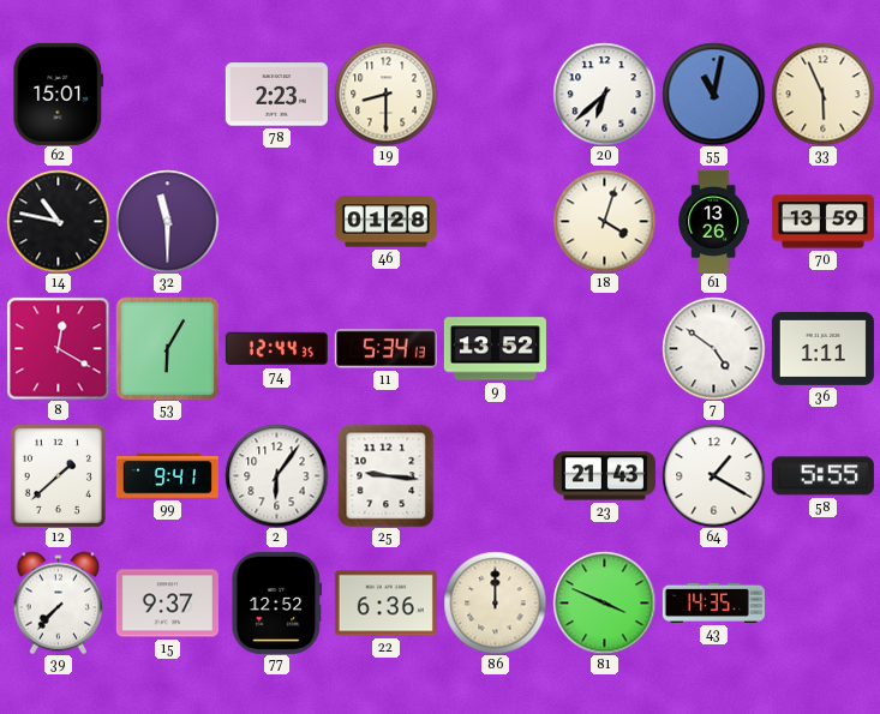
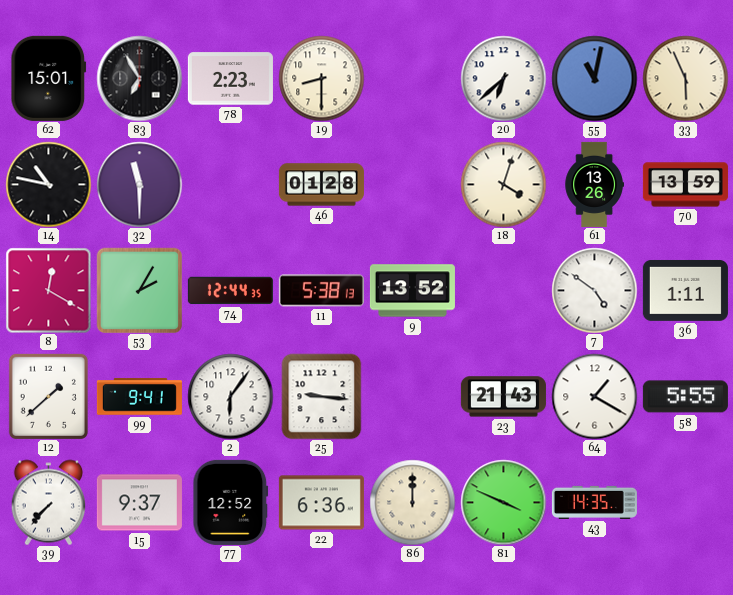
83: none -> 6:55 (139, 78)
53: 6:05 -> 2:05 (139, 290)
11: 5:34 -> 5:38 (321, 291)
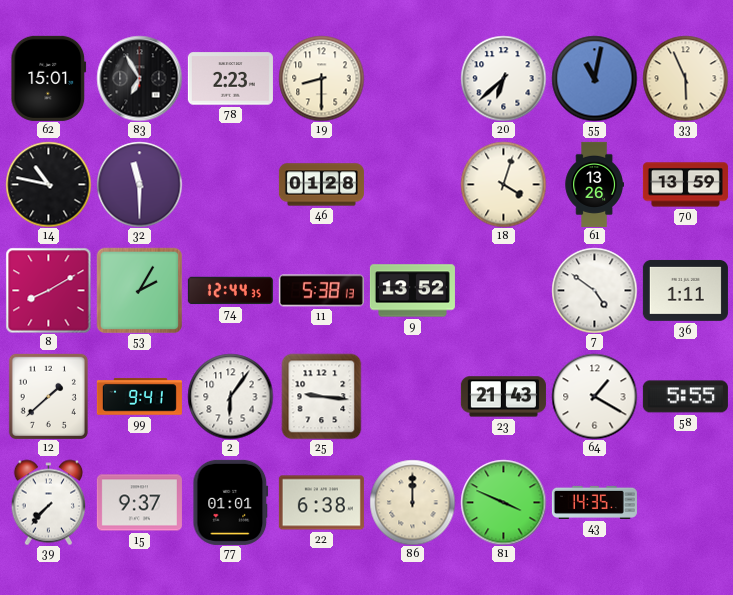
8: 12:20 -> 8:10 (48, 290)
77: 12:52 -> 01:01 (231, 502)
22: 6:36 -> 6:38 (321, 503)
